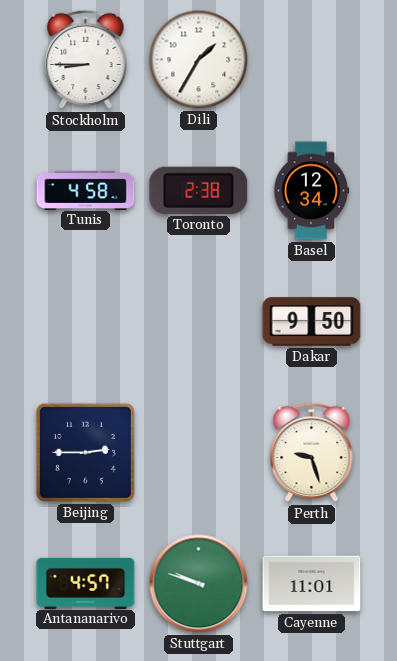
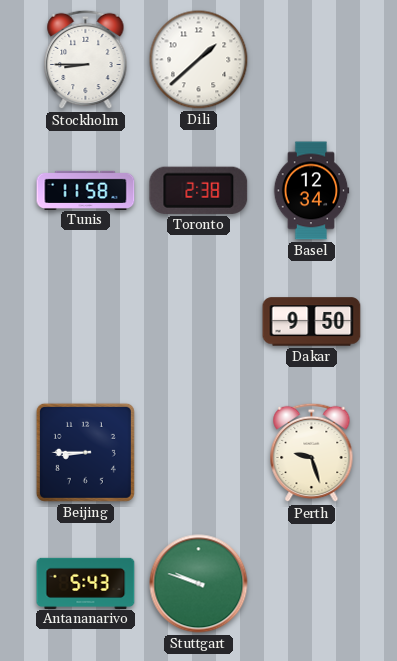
Dili: 1:35 -> 1:38 (199, 60)
Tunis: 4:58 -> 11:58 (86, 190)
Beijing: 2:45 -> 8:45 (85, 452)
Antananarivo: 4:57 -> 5:43 (86, 583)
Cayenne: 11:01 -> none (312, 584)
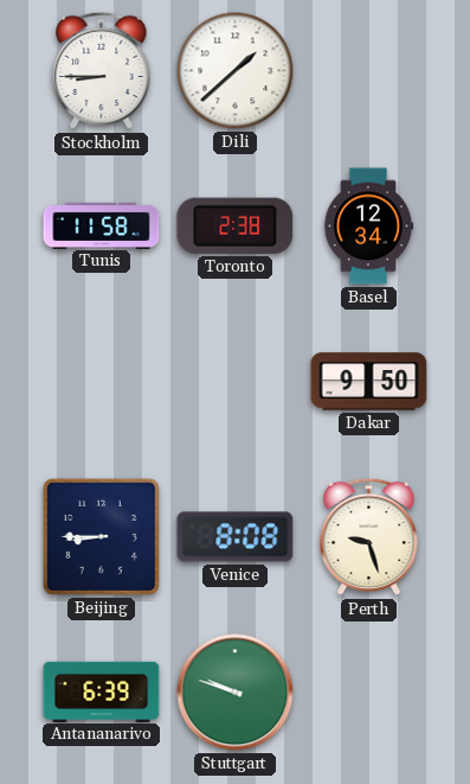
Venice: none -> 8:08 (236, 537)
Antananarivo: 5:43 -> 6:39 (102, 691)
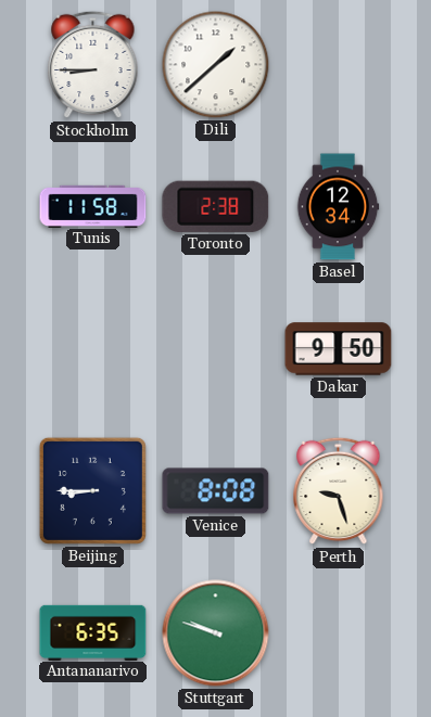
Antananarivo: 6:39 -> 6:35 (93, 632)
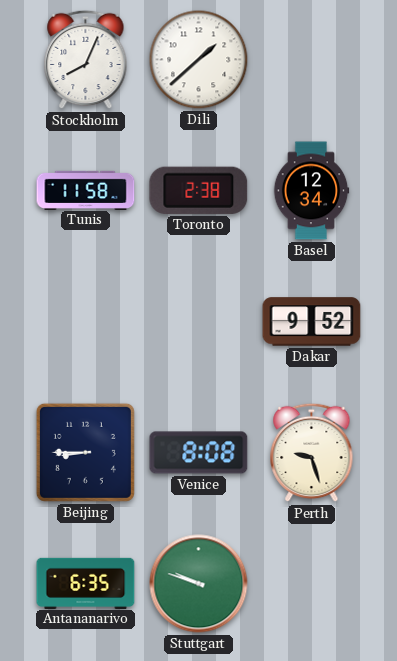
Stockholm: 8:45 -> 8:04 (86, 60)
Dakar: 9:50 -> 9:52 (312, 322)
